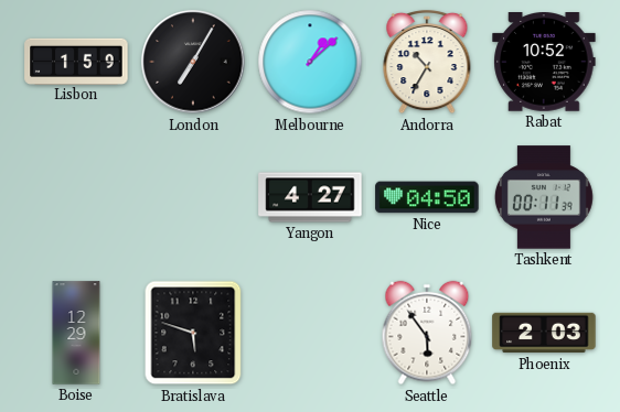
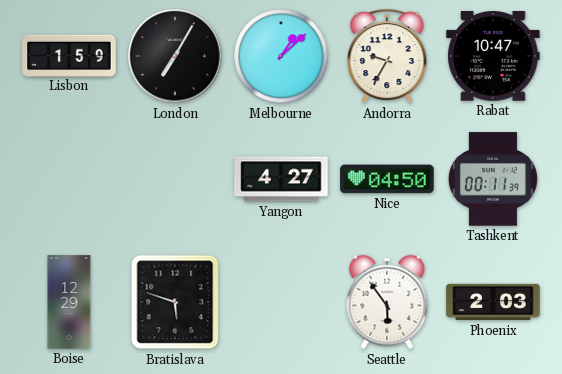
Andorra: 10:35 -> 9:35 (387, 56)
Rabat: 10:52 -> 10:47 (493, 57)
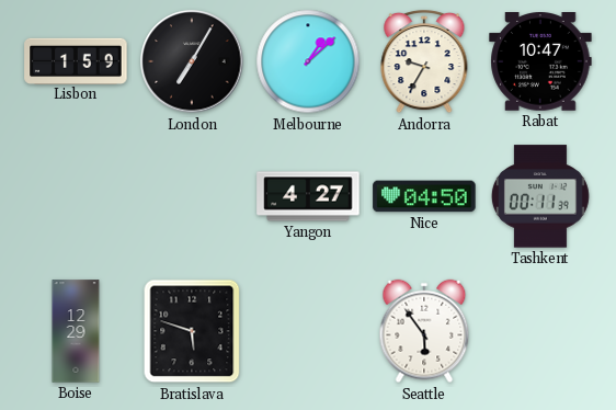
Phoenix: 2:03 -> none (493, 302)
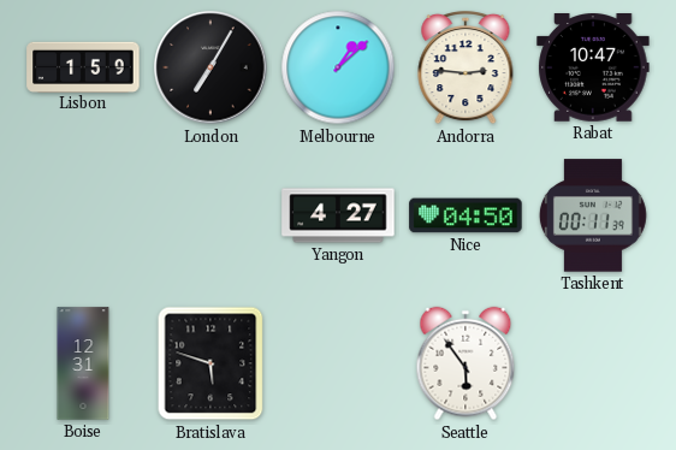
Andorra: 9:35 -> 2:46 (466, 67)
Boise: 12:29 -> 12:31 (83, 363)
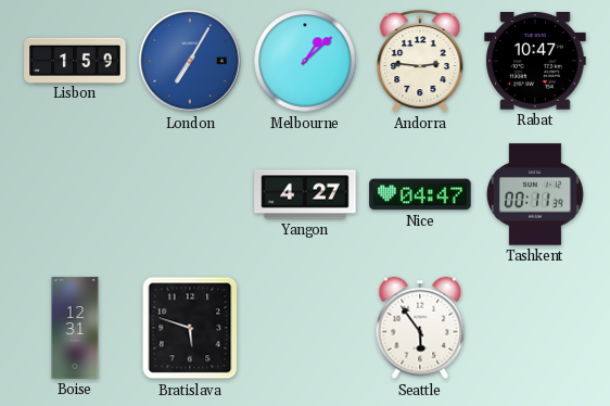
London dial: black -> blue (190, 61)
Nice: 04:50 -> 04:47 (420, 194)
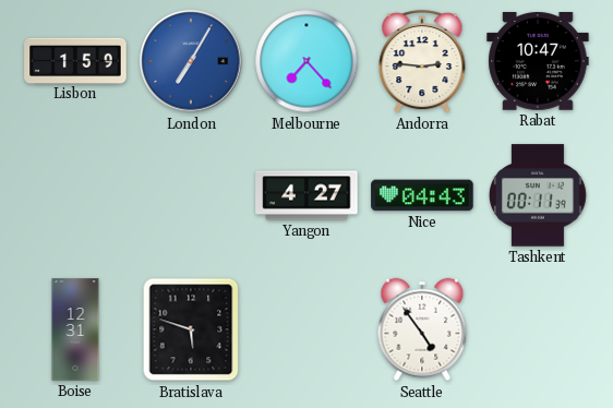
Melbourne: 1:08 -> 7:23 (306, 61)
Nice: 04:47 -> 04:43 (422, 195)
Seattle: 5:54 -> 4:54 (422, 329)
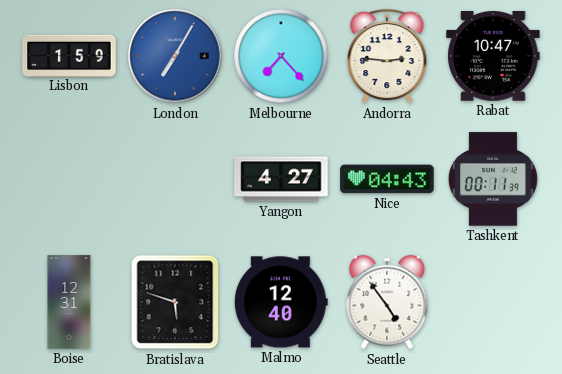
Malmo: none -> 12:40 (281, 302)
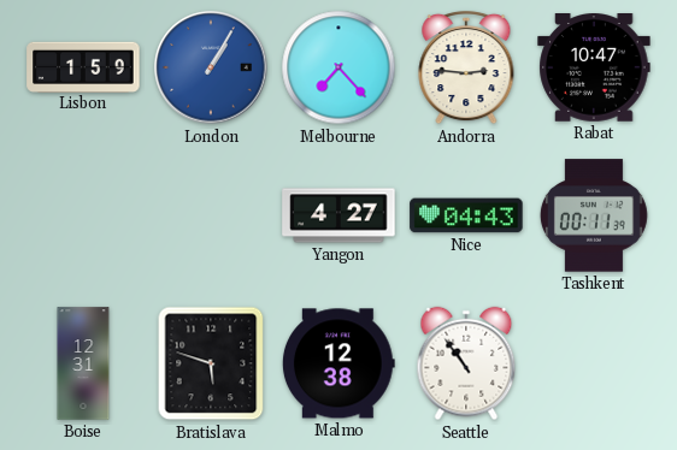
London: 7:05 -> 1:05 (211, 67)
Malmo: 12:40 -> 12:38 (338, 363)
Seattle: 4:54 -> 10:54 (466, 363)
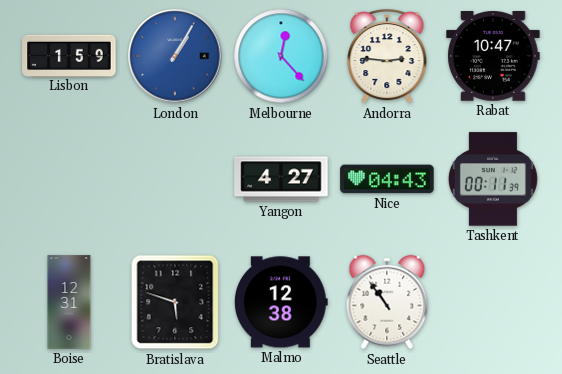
Melbourne: 7:23 -> 12:23 (281, 56)
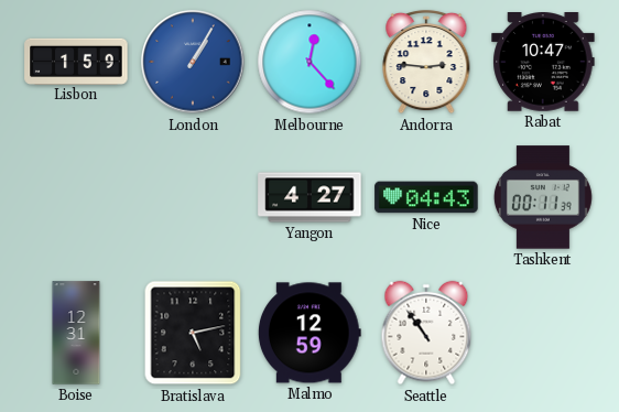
Bratislava: 5:48 -> 5:13 (193, 333)
Malmo: 12:38 -> 12:59 (309, 333)
